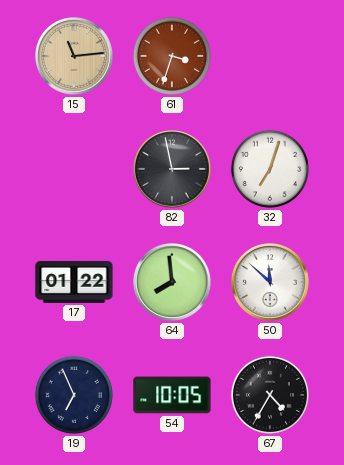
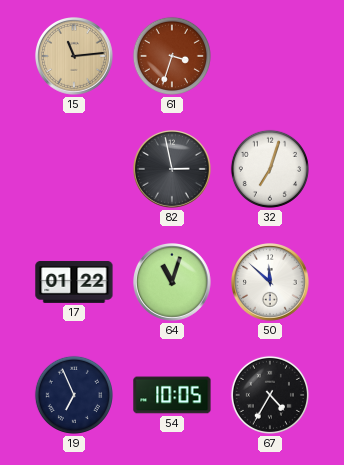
64: 7:59 -> 11:03 (173, 283)
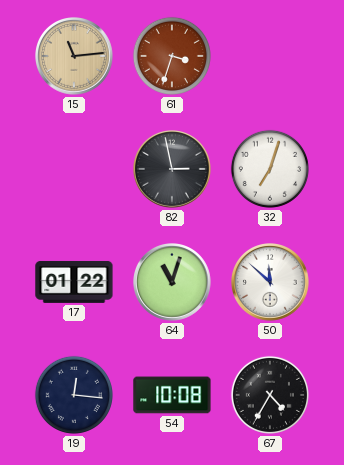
19: 6:56 -> 12:16 (74, 395)
54: 10:05 -> 10:08 (172, 395)
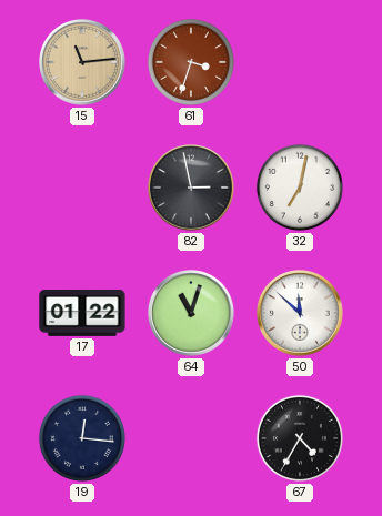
32: 7:03 -> 7:02 (300, 188)
54: 10:08 -> none (172, 395)
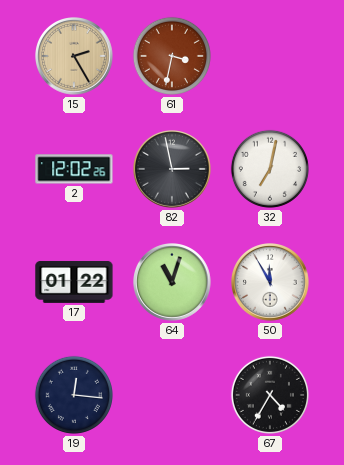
15: 11:14 -> 2:25 (75, 57)
61: 3:33 -> 3:32 (172, 56)
2: none -> 12:02 (74, 169)
50: 11:52 -> 11:55 (271, 283)
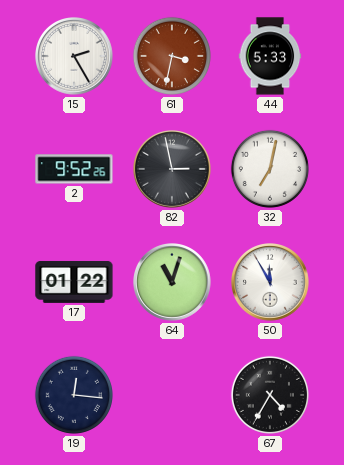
15 dial: champagne -> white (75, 57)
44: none -> 5:33 (270, 56)
2: 12:02 -> 9:52 (74, 169)
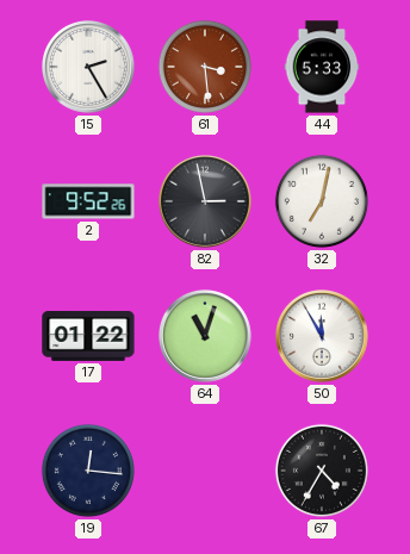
61: 3:32 -> 3:29 (205, 67)
